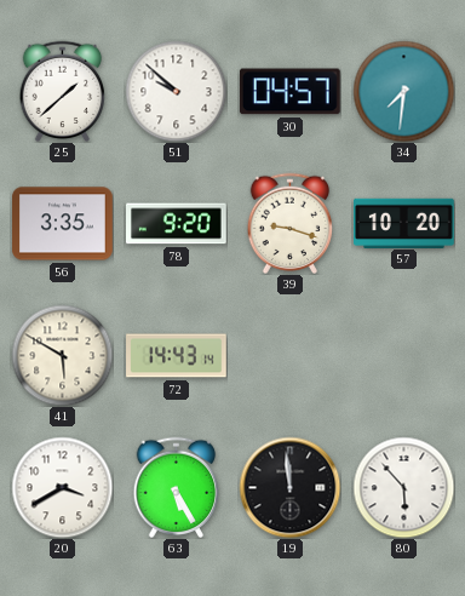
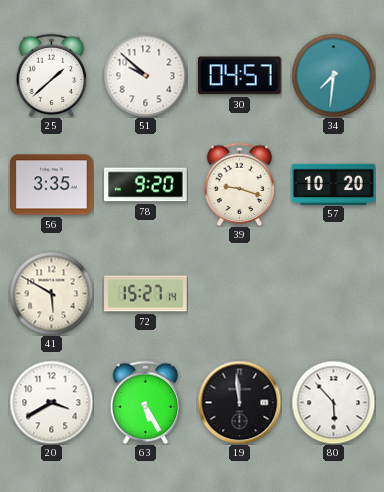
72: 14:43 -> 15:27 (146, 294)
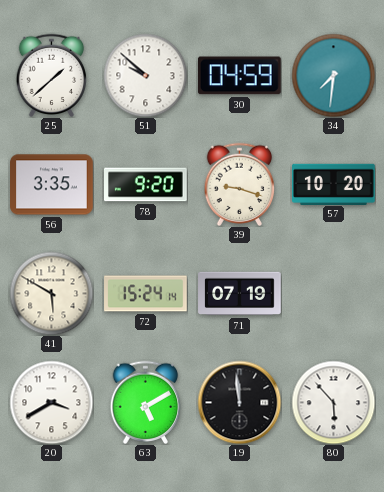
30: 04:57 -> 04:59 (239, 76)
72: 15:27 -> 15:24 (146, 294)
71: none -> 07:19 (240, 294)
63: 5:25 -> 5:10 (146, 402)
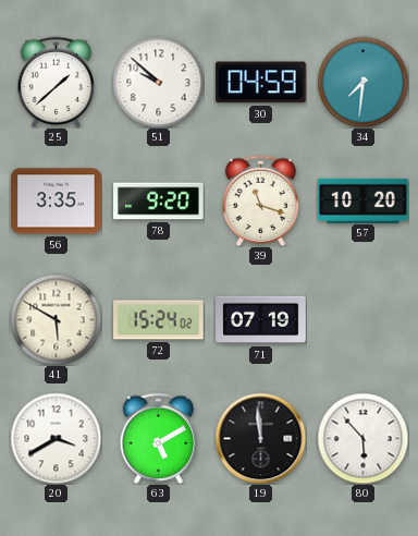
39: 9:18 -> 11:18 (261, 200)
72: 15:24:14 -> 15:24:02 (159, 320)
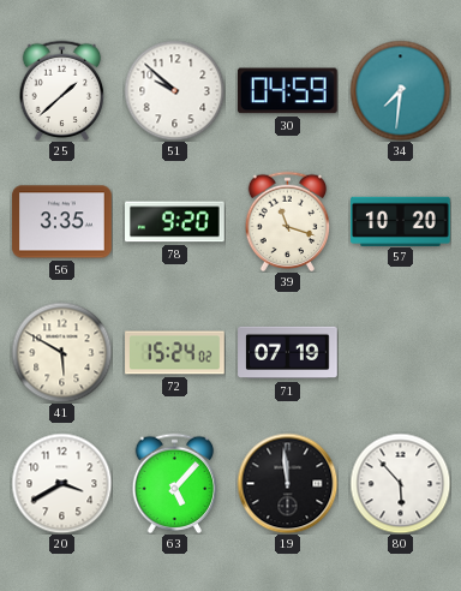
63: 5:10 -> 5:07 (175, 483)
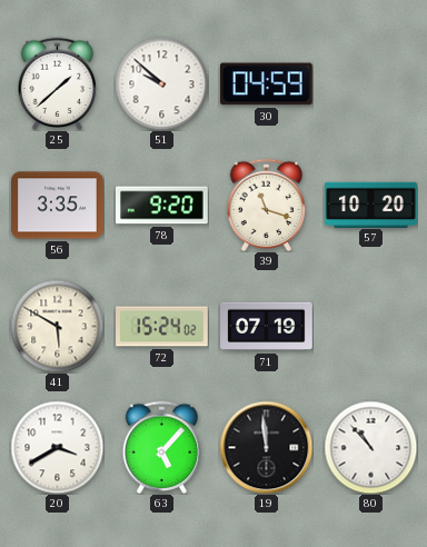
34: 7:31 -> none (400, 90)
80: 5:53 -> 10:53 (370, 447)
